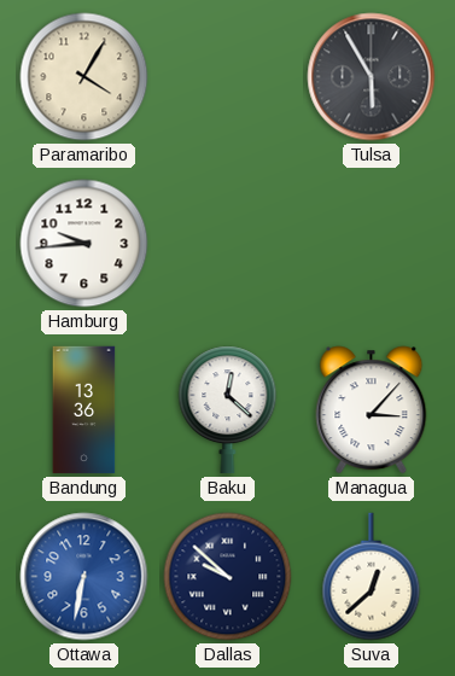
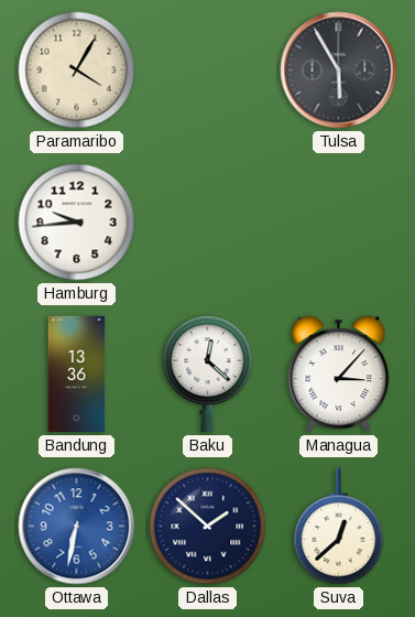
Dallas: 9:52 -> 1:52 (208, 527)
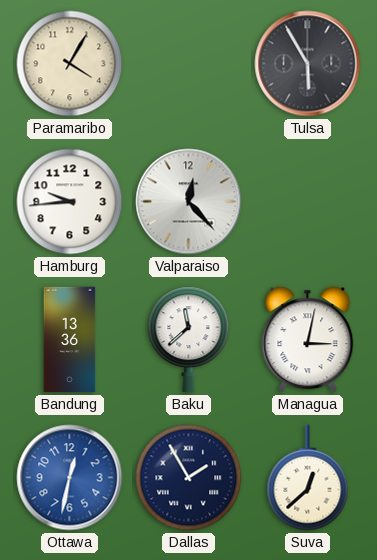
Valparaiso: none -> 12:23 (189, 202)
Baku: 12:22 -> 11:38 (189, 340)
Managua: 3:07 -> 3:02 (308, 340)
Ottawa: 6:32 -> 12:32 (70, 478)
Dallas: 1:52 -> 1:55 (189, 478)
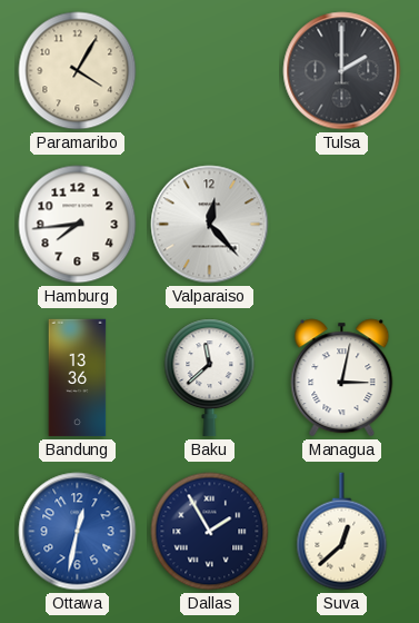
Tulsa: 5:55 -> 2:00 (342, 71)
Hamburg: 9:44 -> 7:44 (78, 225)
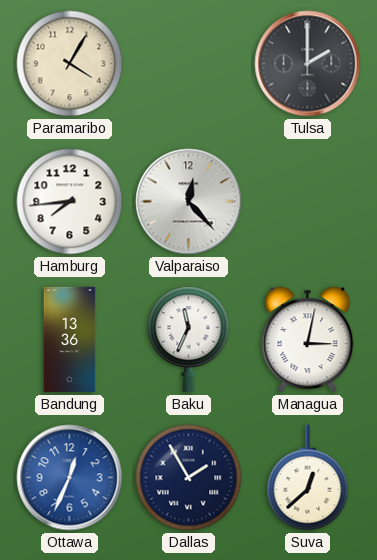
Baku: 11:38 -> 11:34 (189, 340)
Ottawa: 12:32 -> 12:34 (70, 478)
